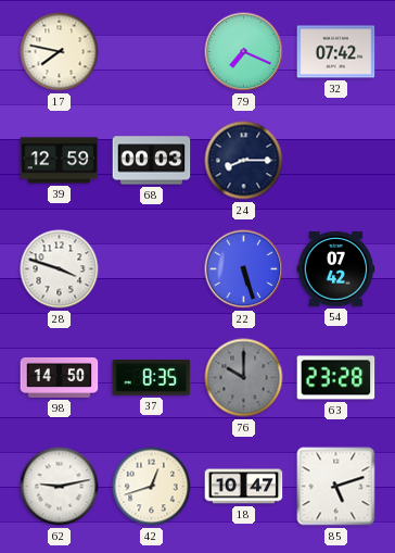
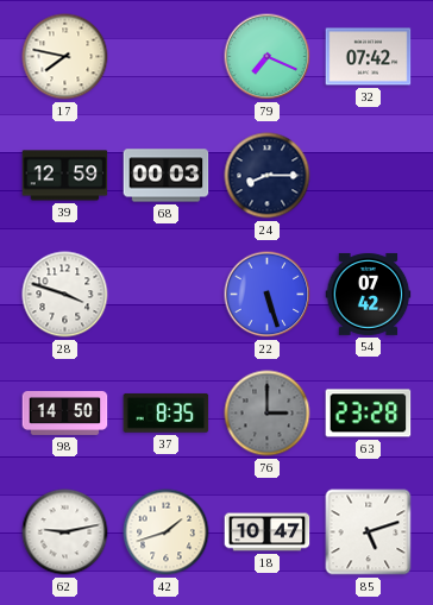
76: 10:00 -> 3:00 (268, 414)
42: 12:42 -> 1:42 (167, 532)
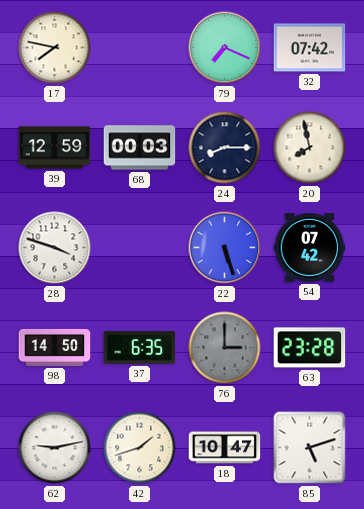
20: none -> 7:58 (310, 148)
37: 8:35 -> 6:35 (140, 348)
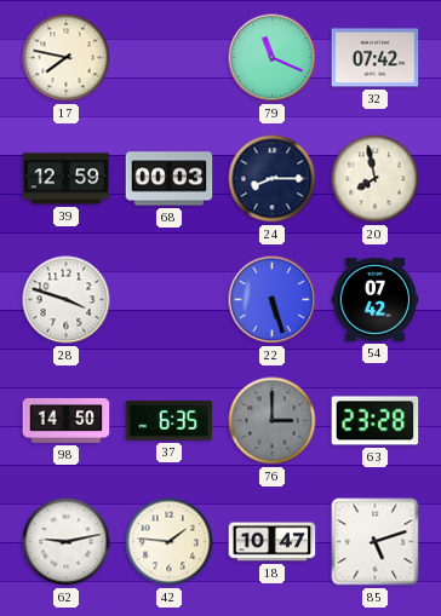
79: 7:19 -> 11:19 (273, 58)
42: 1:42 -> 1:46 (170, 542)
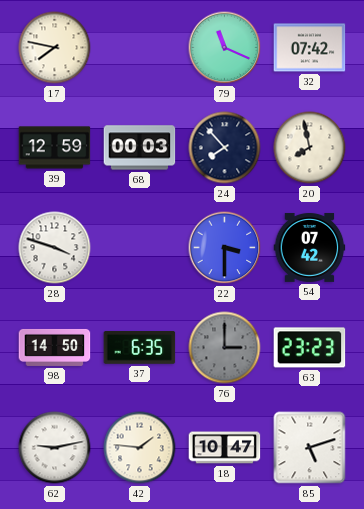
24: 8:15 -> 7:53 (225, 148)
22: 5:27 -> 3:30 (225, 248)
63: 23:28 -> 23:23 (310, 348)
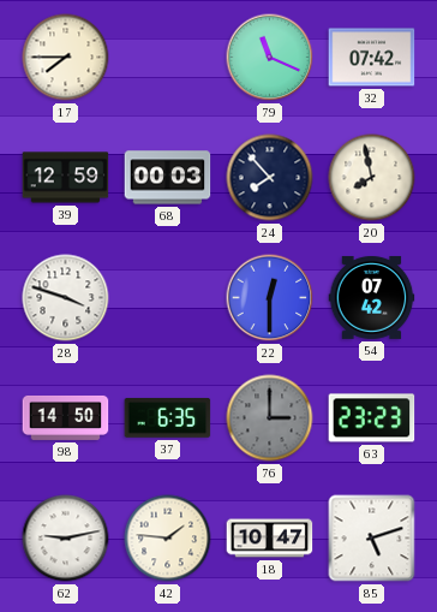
17: 7:47 -> 7:45 (66, 58)
22: 3:30 -> 12:30 (270, 298)
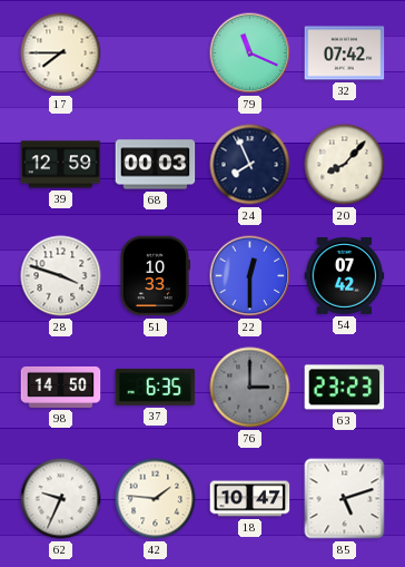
24: 7:53 -> 7:56 (250, 165)
20: 7:58 -> 8:07 (345, 165)
51: none -> 10:33 (155, 276)
62: 9:13 -> 9:34 (61, 499)
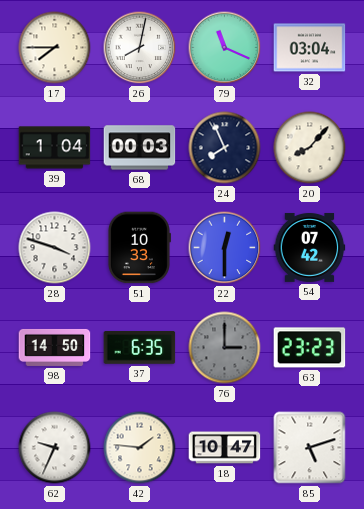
26: none -> 8:02 (140, 48)
32: 07:42 -> 03:04 (310, 48)
39: 12:59 -> 1:04 (55, 148)
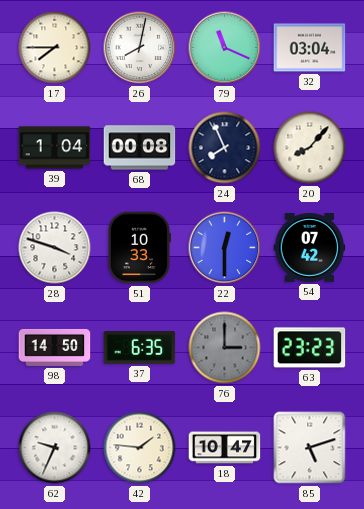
68: 00:03 -> 00:08 (140, 148)
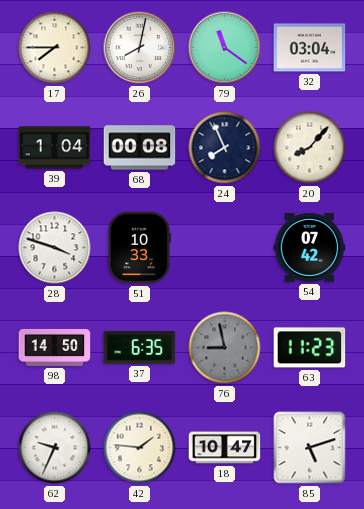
79: 11:19 -> 11:21 (225, 48)
22: 12:30 -> none (225, 248)
76: 3:00 -> 8:58 (225, 348)
63: 23:23 -> 11:23 (310, 348)
